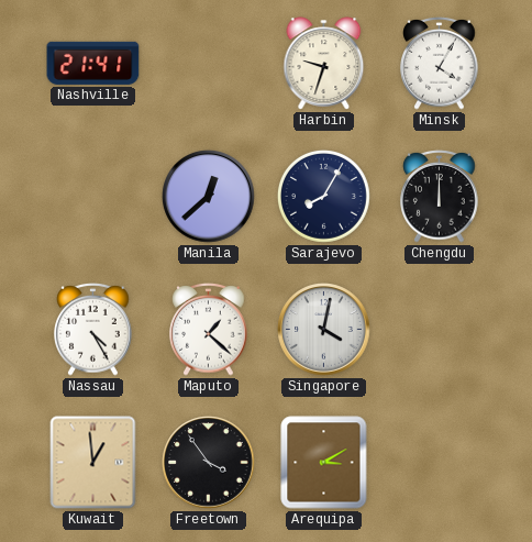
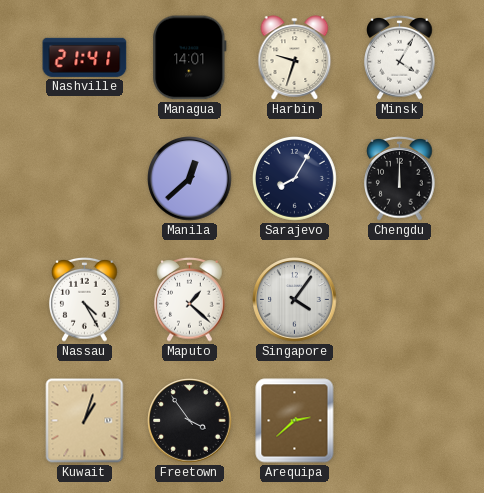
Managua: none -> 14:01 (190, 58)
Singapore: 4:02 -> 4:06 (295, 300)
Kuwait: 12:59 -> 1:03 (85, 421)
Arequipa: 3:10 -> 2:38 (295, 421)
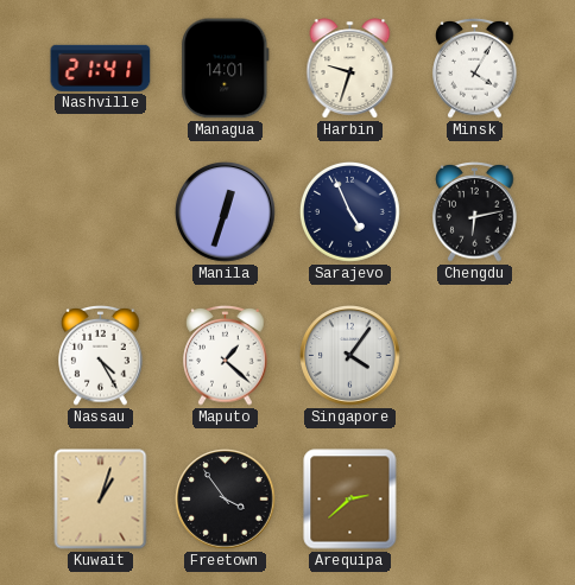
Manila: 12:38 -> 12:33 (226, 212)
Sarajevo: 8:05 -> 4:56 (350, 212)
Chengdu: 12:00 -> 6:13 (475, 212)
